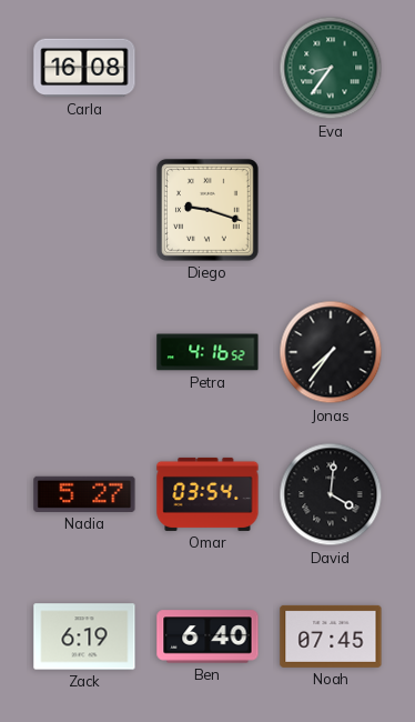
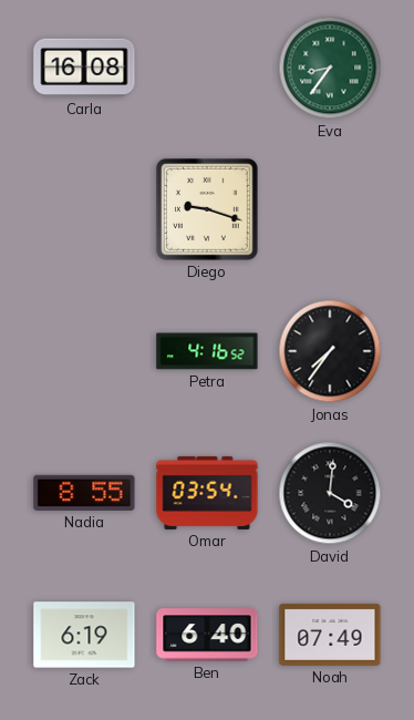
Nadia: 5:27 -> 8:55 (84, 493)
Noah: 07:45 -> 07:49 (330, 635)
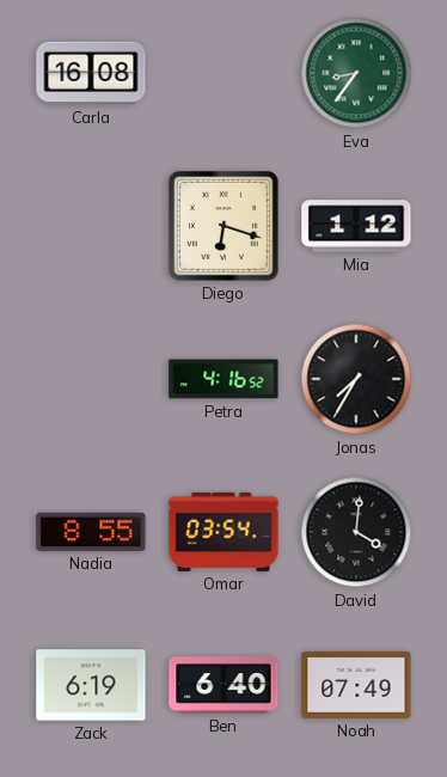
Diego: 9:18 -> 6:18 (223, 226)
Mia: none -> 1:12 (356, 226)
Jonas: 7:36 -> 7:35 (356, 379)
